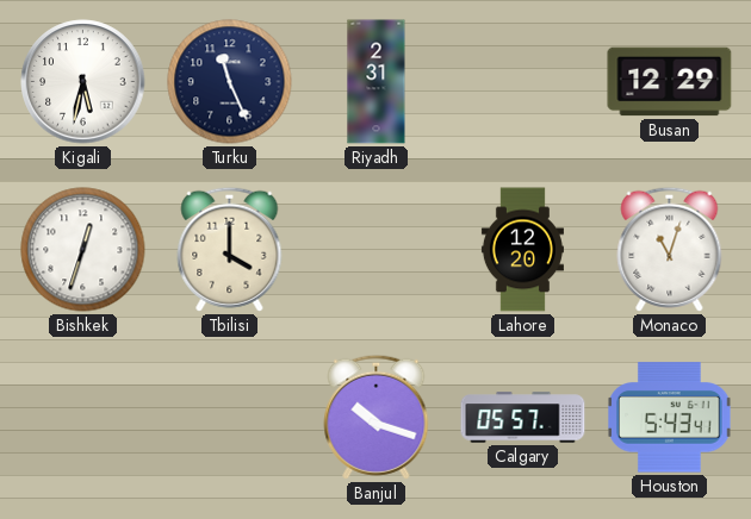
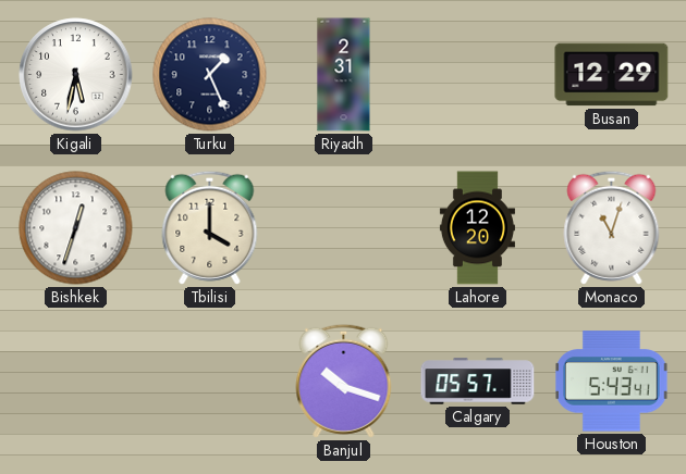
Turku: 11:26 -> 1:26 (210, 75)
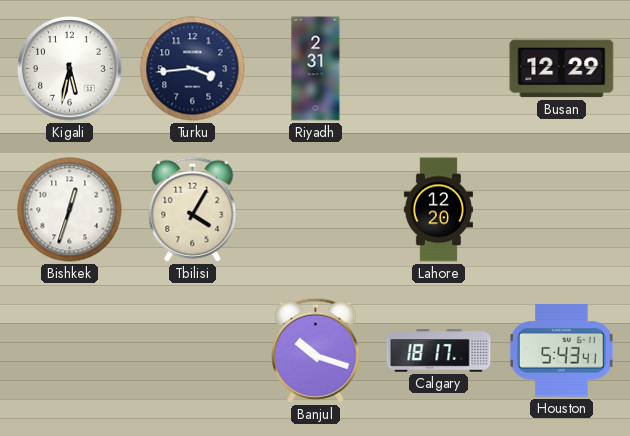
Turku: 1:26 -> 3:44 (193, 69)
Tbilisi: 4:00 -> 4:05 (193, 209)
Monaco: 11:03 -> none (612, 227)
Calgary: 05:57 -> 18:17 (439, 351)
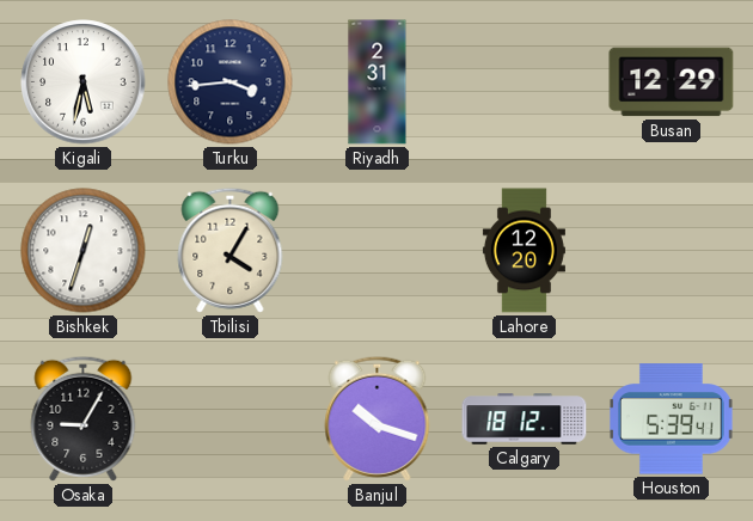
Osaka: none -> 9:05 (84, 418)
Calgary: 18:17 -> 18:12 (525, 419)
Houston: 5:43 -> 5:39 (672, 419)
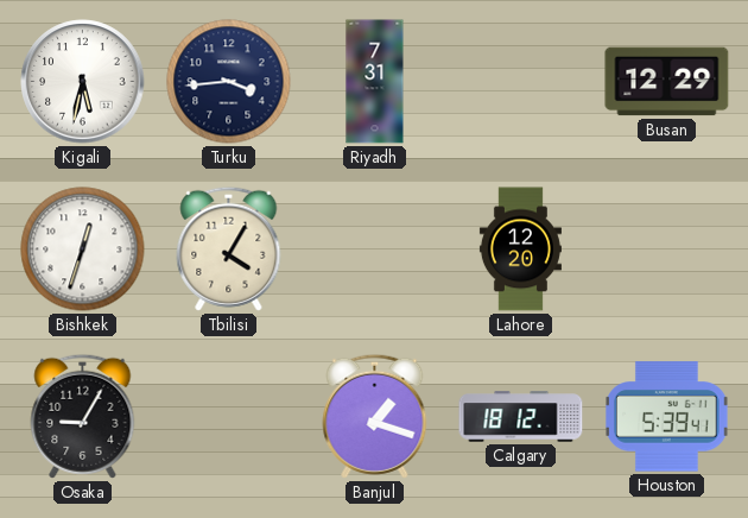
Riyadh: 2:31 -> 7:31 (375, 82)
Banjul: 10:18 -> 1:18 (375, 416)
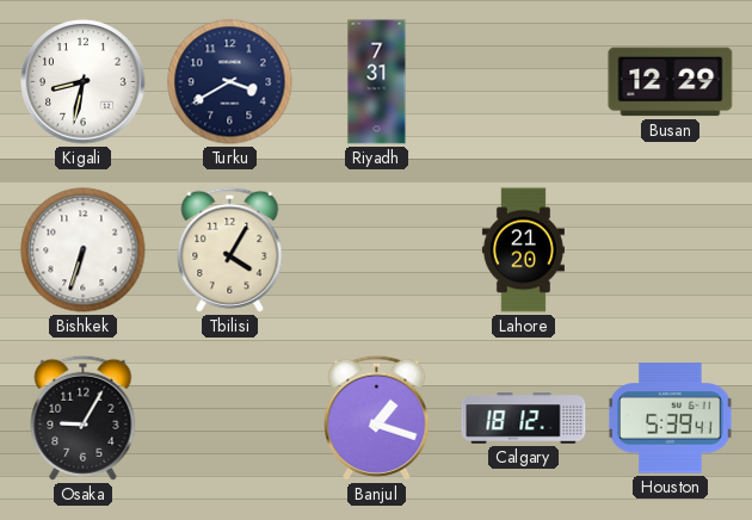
Kigali: 5:32 -> 8:32 (84, 82)
Turku: 3:44 -> 3:40 (230, 82)
Bishkek: 12:33 -> 6:33 (84, 250)
Lahore: 12:20 -> 21:20 (523, 250)
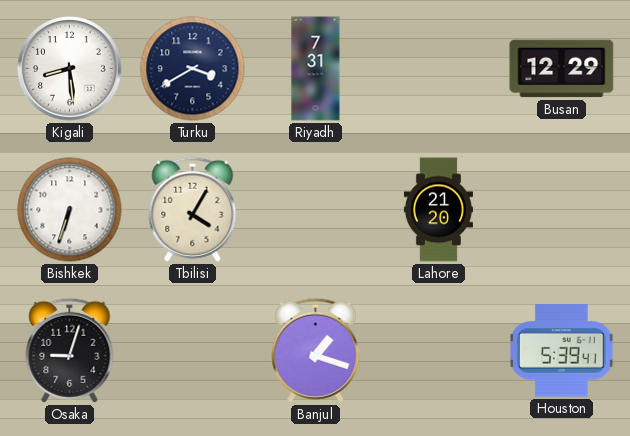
Kigali: 8:32 -> 8:29 (70, 69)
Osaka: 9:05 -> 9:03 (70, 350)
Calgary: 18:12 -> none (524, 419)
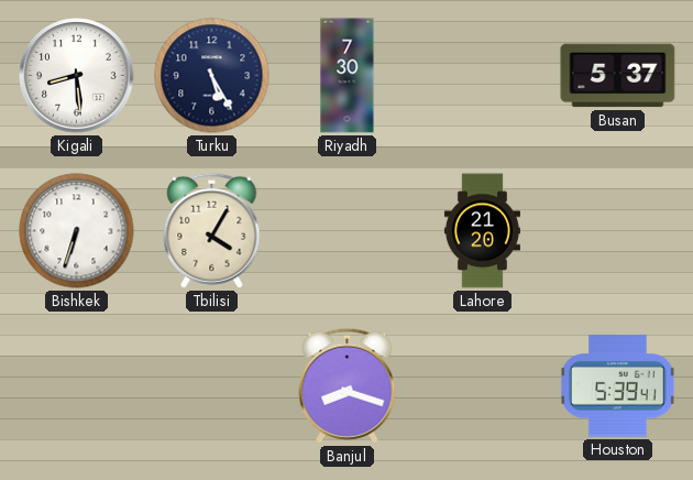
Turku: 3:40 -> 5:25 (212, 76)
Riyadh: 7:31 -> 7:30 (348, 76)
Busan: 12:29 -> 5:37 (618, 76)
Osaka: 9:03 -> none (70, 350)
Banjul: 1:18 -> 8:18 (348, 385)
